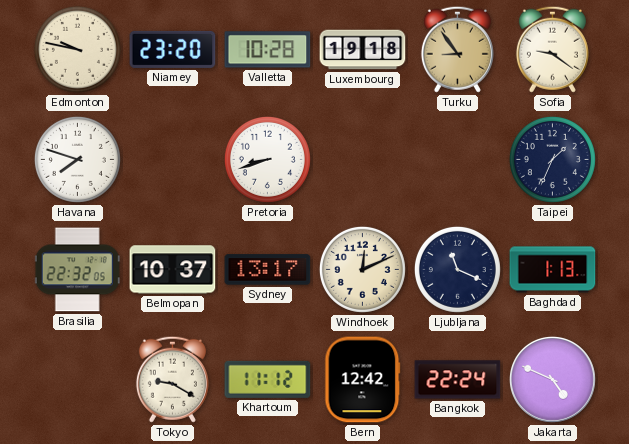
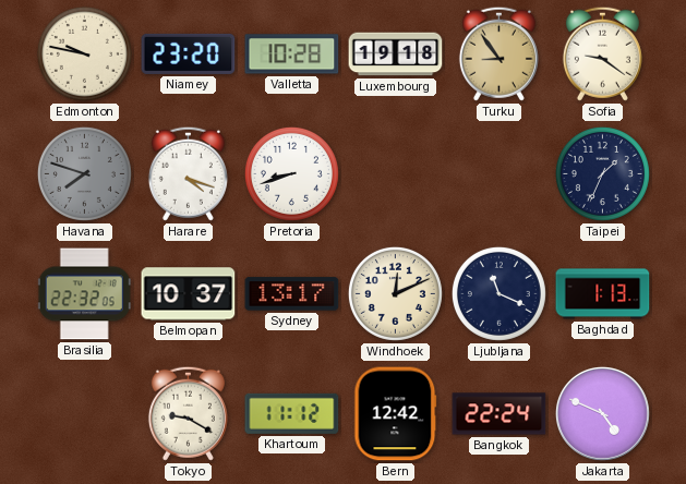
Havana dial: white -> grey (84, 173)
Harare: none -> 4:18 (188, 173)
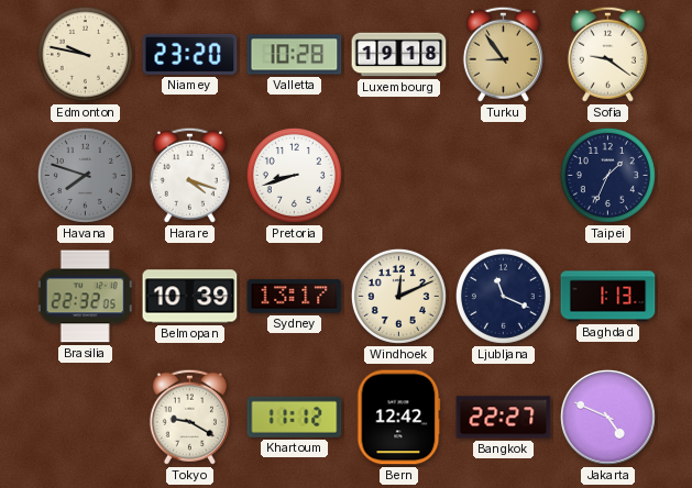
Belmopan: 10:37 -> 10:39 (190, 297)
Bangkok: 22:24 -> 22:27 (504, 418)
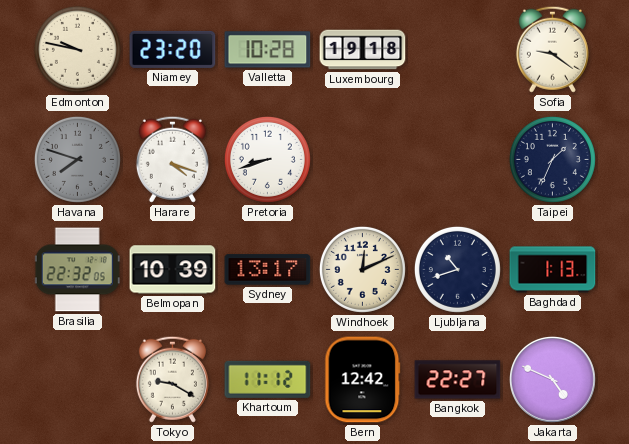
Turku: 8:54 -> none (503, 54)
Ljubljana: 11:19 -> 10:42 (457, 269)
